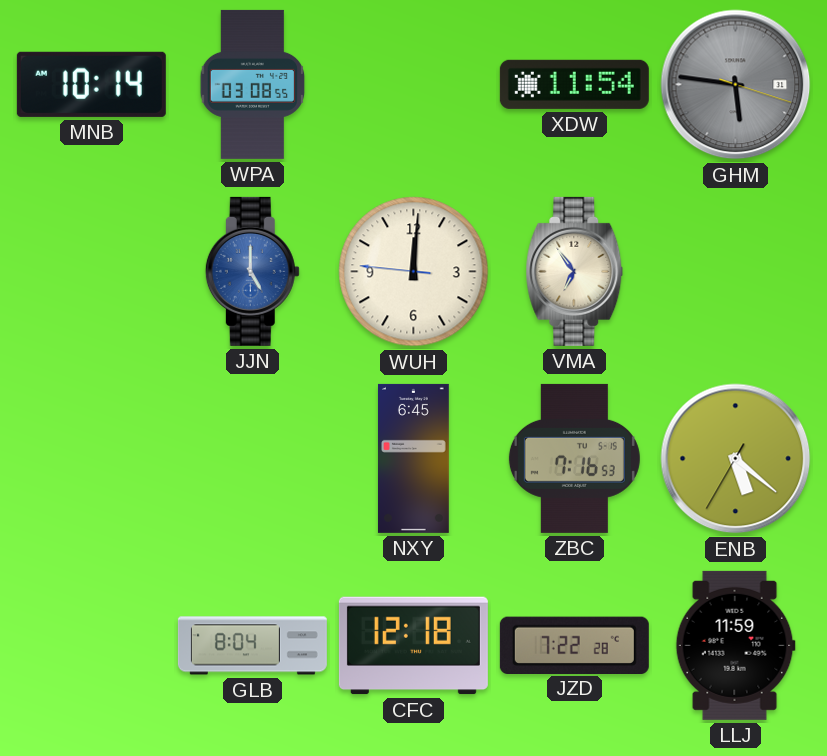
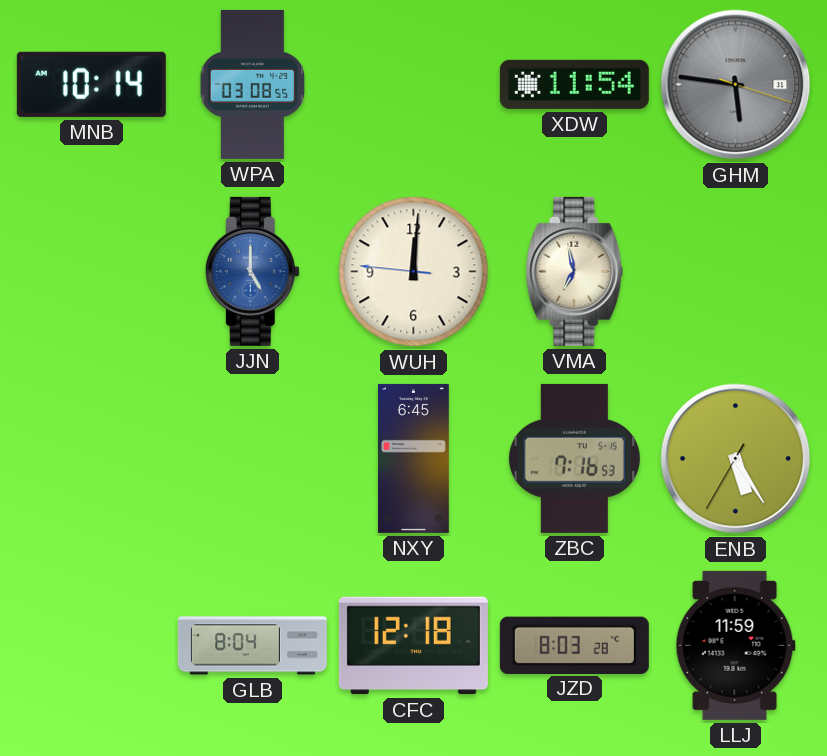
VMA: 6:54 -> 6:58 (575, 271)
ENB: 5:21 -> 5:24 (736, 459)
JZD: 7:22 -> 8:03 (574, 645)
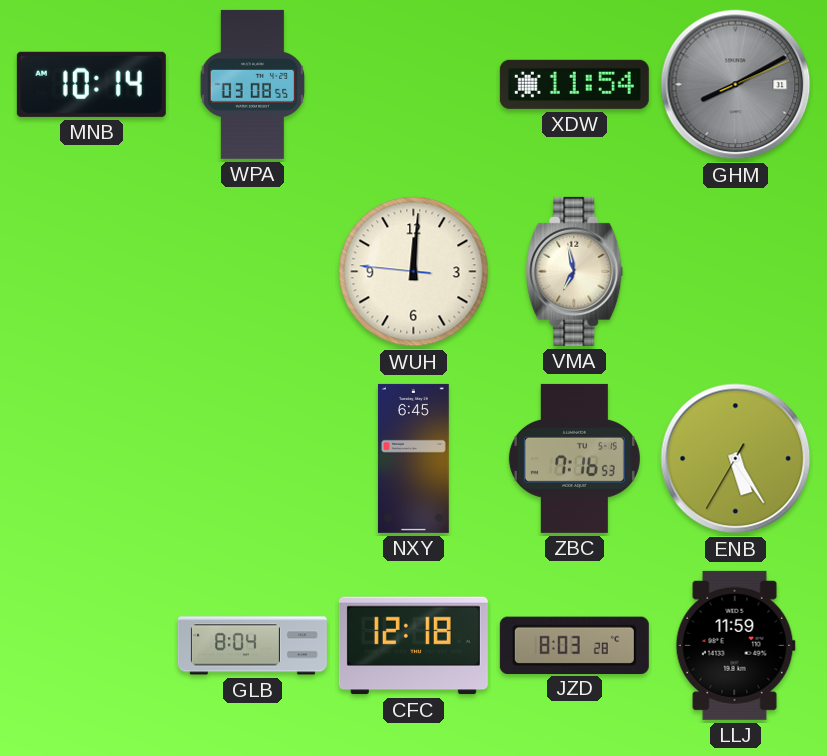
GHM: 5:46 -> 8:10 (736, 85)
JJN: 5:00 -> none (252, 271)
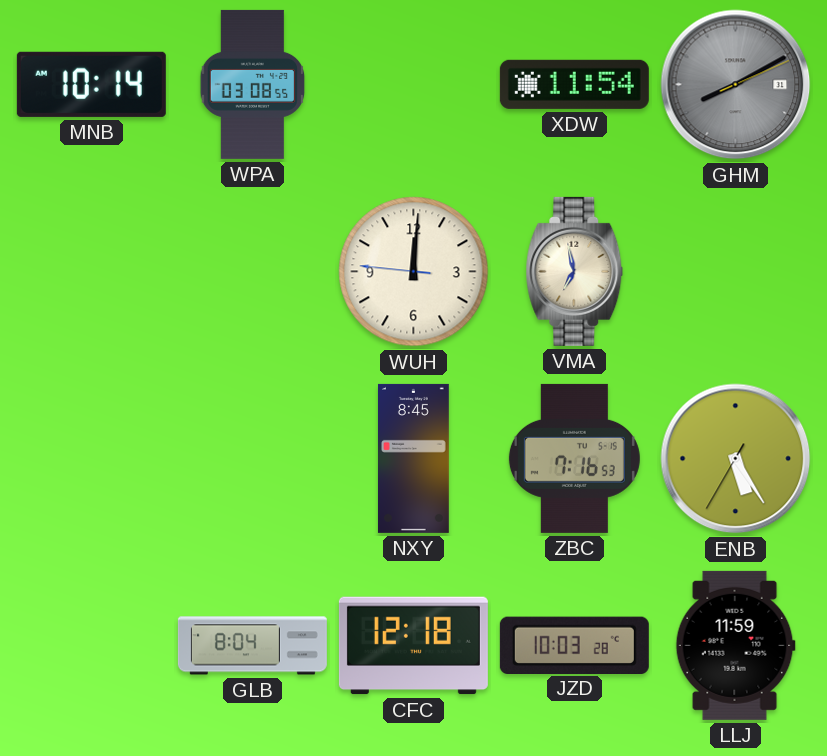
NXY: 6:45 -> 8:45 (413, 458)
JZD: 8:03 -> 10:03 (574, 645)
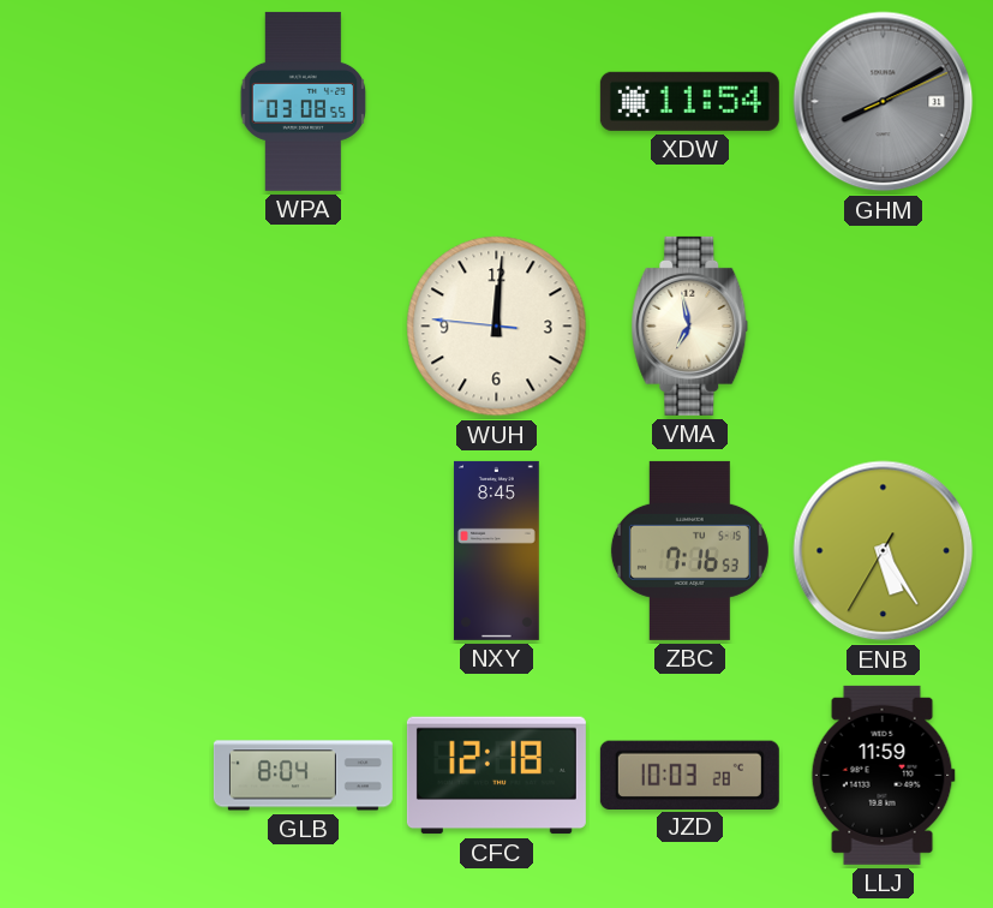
MNB: 10:14 -> none (91, 84)
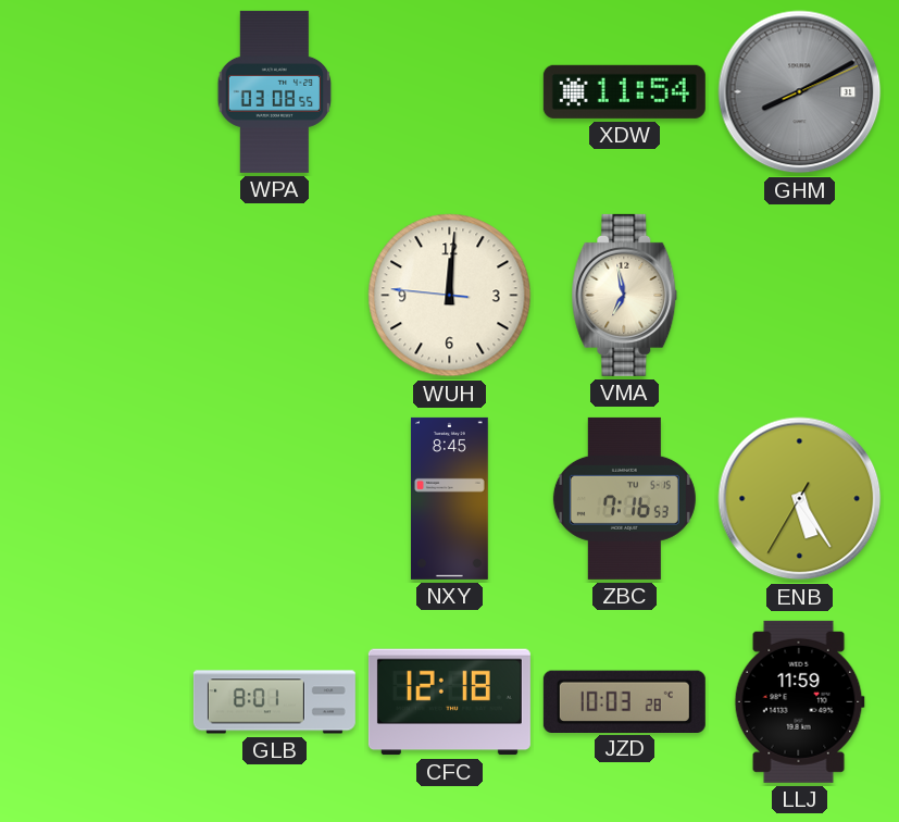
GLB: 8:04 -> 8:01 (274, 702)
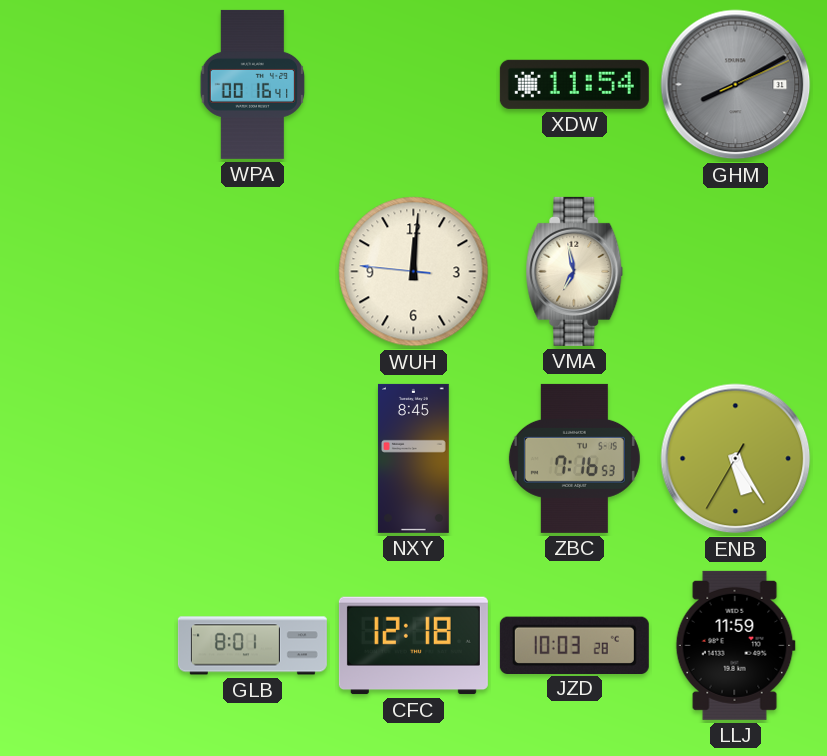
WPA: 03:08 -> 00:16 (253, 84)
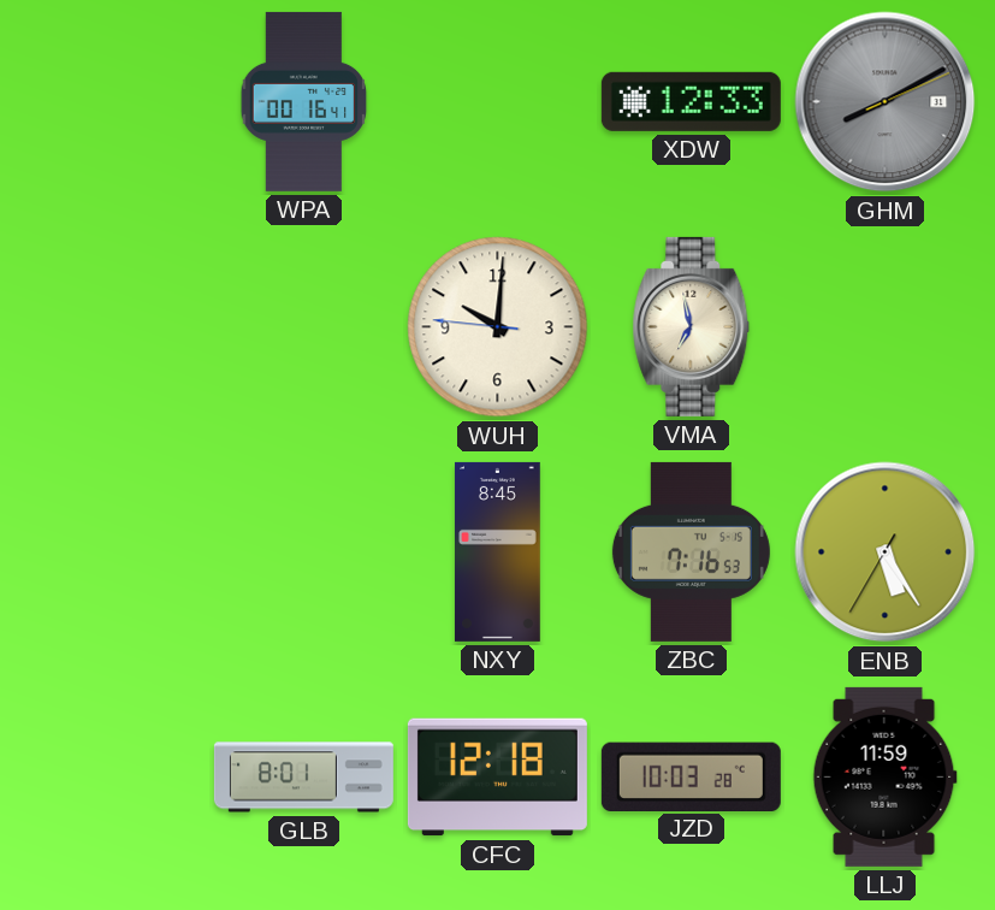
XDW: 11:54 -> 12:33 (691, 101)
WUH: 12:00 -> 10:00 (498, 327)
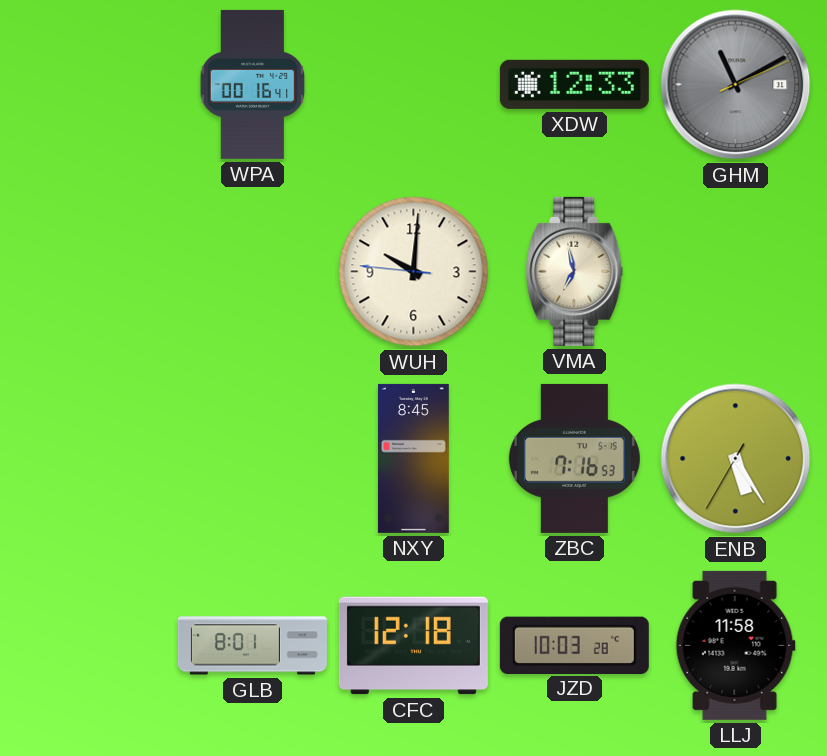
GHM: 8:10 -> 11:10 (736, 85)
LLJ: 11:59 -> 11:58 (735, 645)
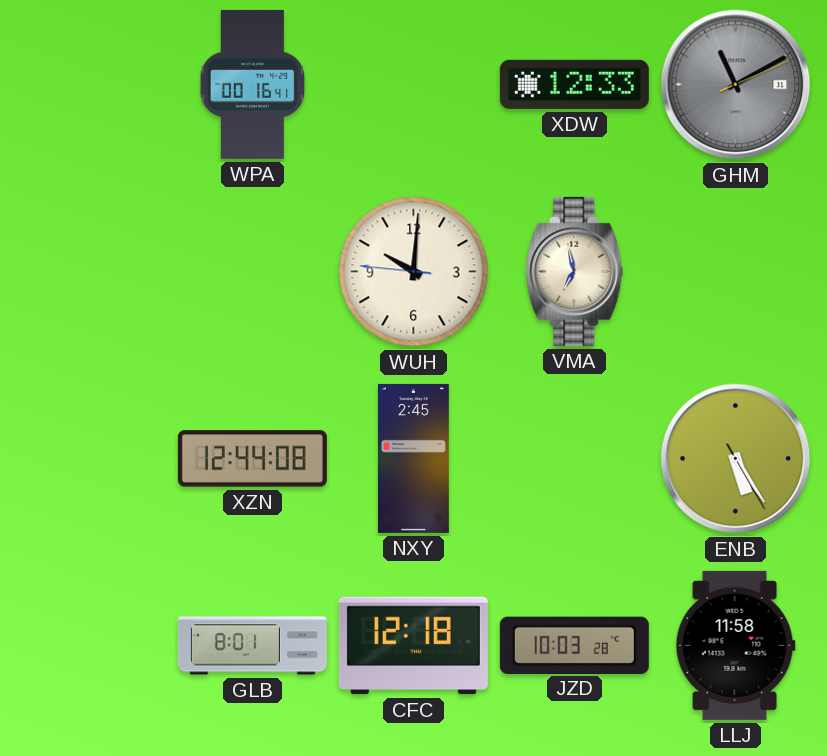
XZN: none -> 12:44 (252, 459)
NXY: 8:45 -> 2:45 (413, 458)
ZBC: 7:16 -> none (574, 458)
ENB: 5:24:35 -> 5:24:25 (736, 459)
